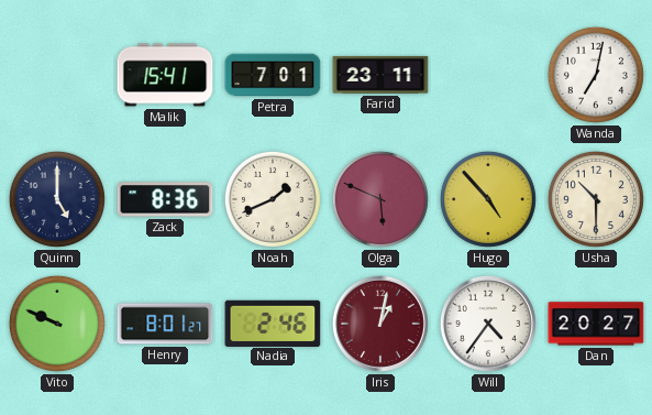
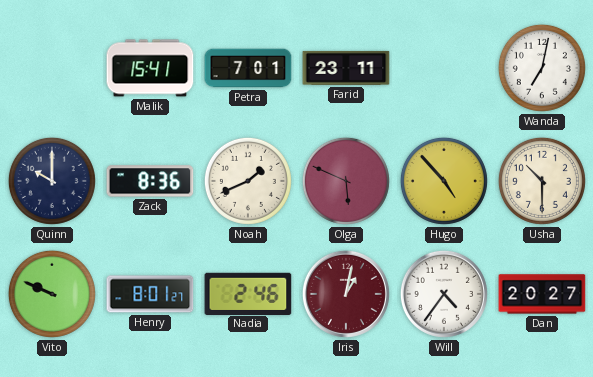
Quinn: 5:00 -> 10:00 (52, 181)
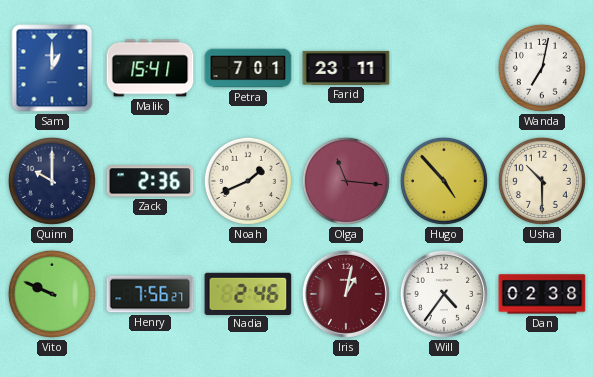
Sam: none -> 1:00 (52, 68)
Zack: 8:36 -> 2:36 (150, 181)
Olga: 5:49 -> 11:16 (346, 181)
Henry: 8:01 -> 7:56 (150, 294)
Dan: 20:27 -> 02:38 (542, 294)
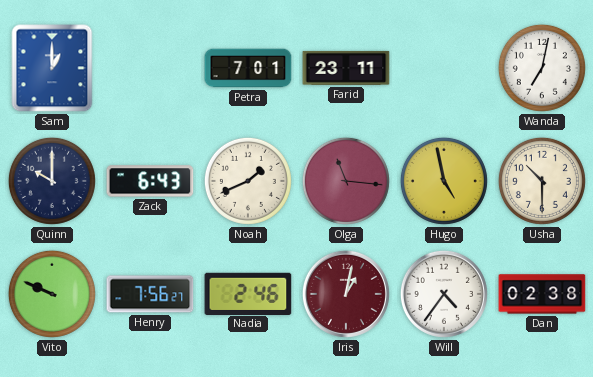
Malik: 15:41 -> none (150, 68)
Zack: 2:36 -> 6:43 (150, 181)
Hugo: 4:53 -> 4:58 (444, 181)
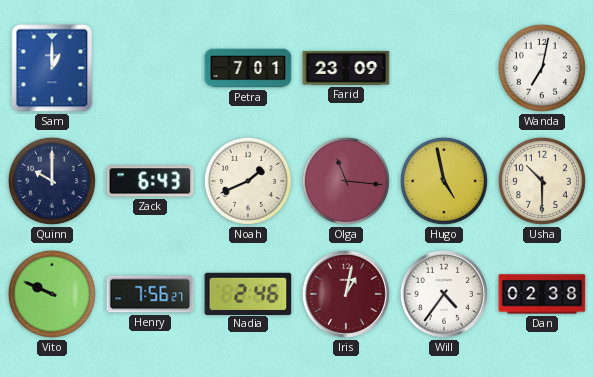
Farid: 23:11 -> 23:09 (346, 68)
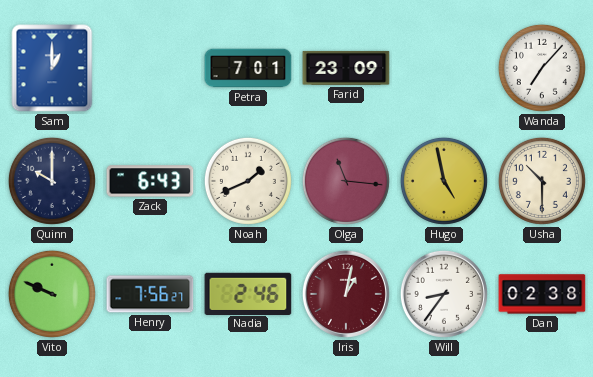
Wanda: 7:02 -> 7:07 (542, 68)
Will: 4:36 -> 8:36 (444, 294)
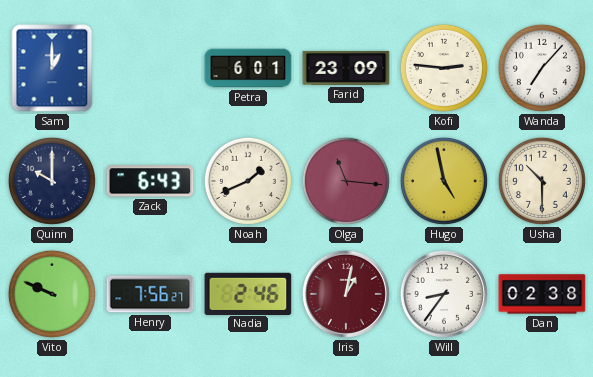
Petra: 7:01 -> 6:01 (248, 68)
Kofi: none -> 2:46 (444, 68)
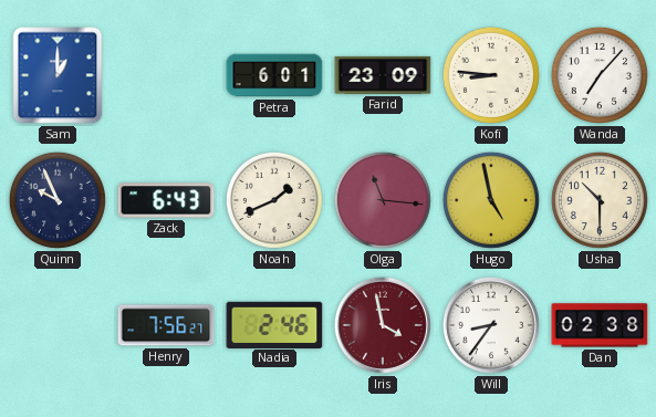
Kofi: 2:46 -> 8:46 (491, 75)
Quinn: 10:00 -> 9:56 (58, 200)
Vito: 9:49 -> none (52, 294)
Iris: 1:02 -> 3:58 (383, 325)
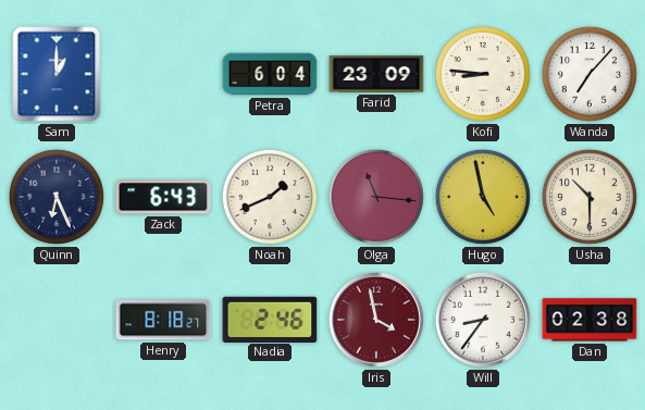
Petra: 6:01 -> 6:04 (270, 74)
Quinn: 9:56 -> 6:26 (57, 197)
Henry: 7:56 -> 8:18 (163, 320)
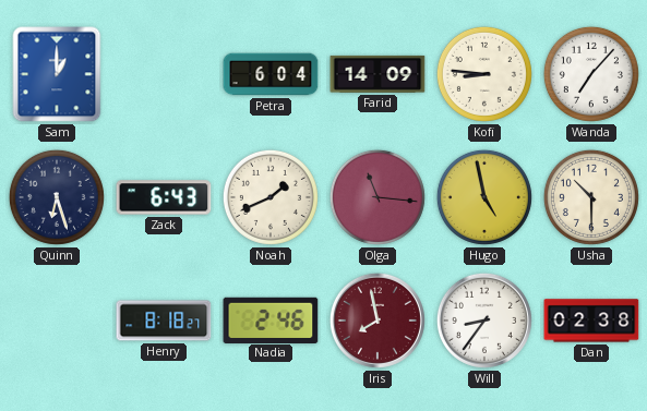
Farid: 23:09 -> 14:09 (378, 74)
Quinn: 6:26 -> 6:27 (57, 197)
Iris: 3:58 -> 7:58 (378, 321)
